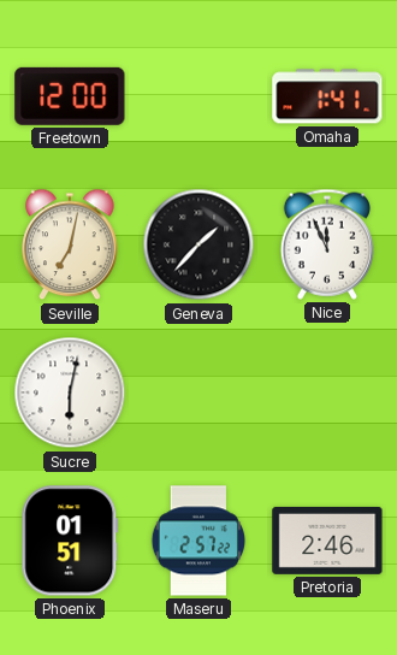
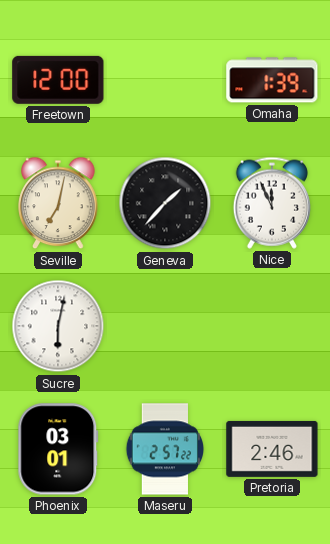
Omaha: 1:41 -> 1:39 (272, 80)
Phoenix: 01:51 -> 03:01 (58, 449)
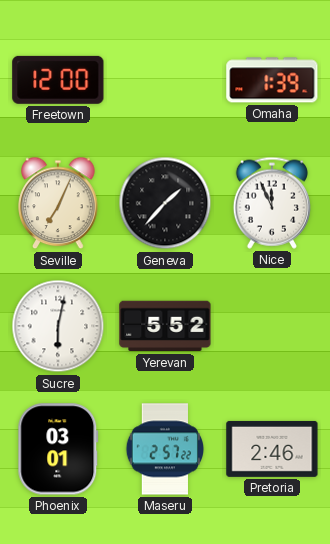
Seville: 7:02 -> 7:04 (58, 203)
Yerevan: none -> 5:52 (165, 326)
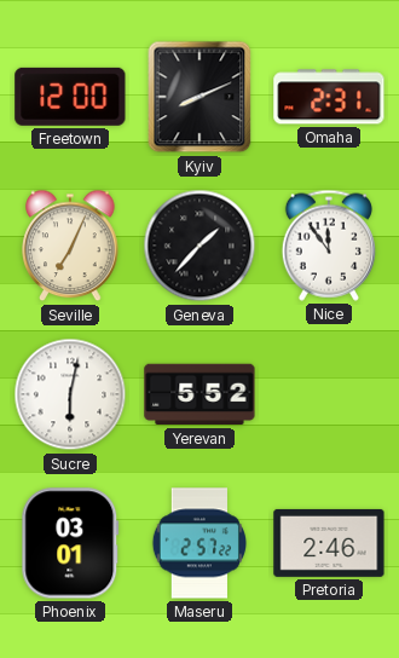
Kyiv: none -> 8:11 (199, 97)
Omaha: 1:39 -> 2:31 (329, 97)
Nice: 11:56 -> 11:54 (329, 246)
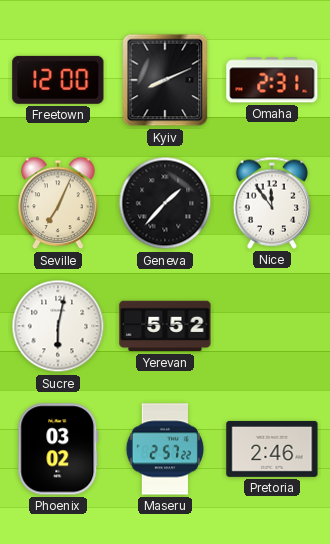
Phoenix: 03:01 -> 03:02 (58, 449)
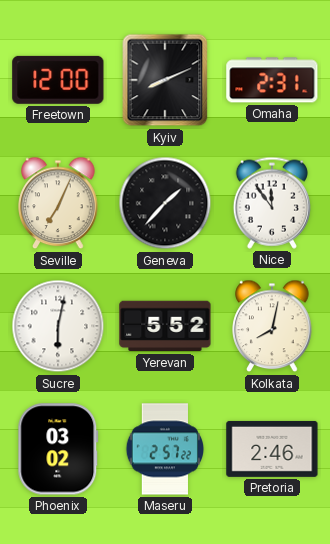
Kolkata: none -> 8:02 (272, 326)
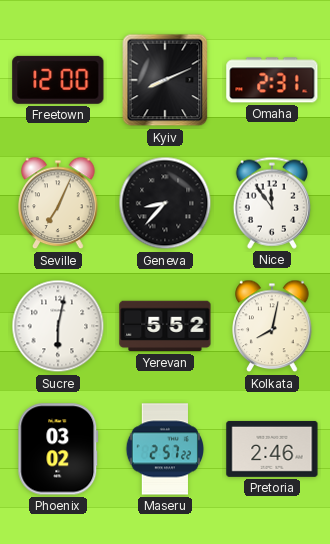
Geneva: 1:37 -> 8:37 (165, 203)
